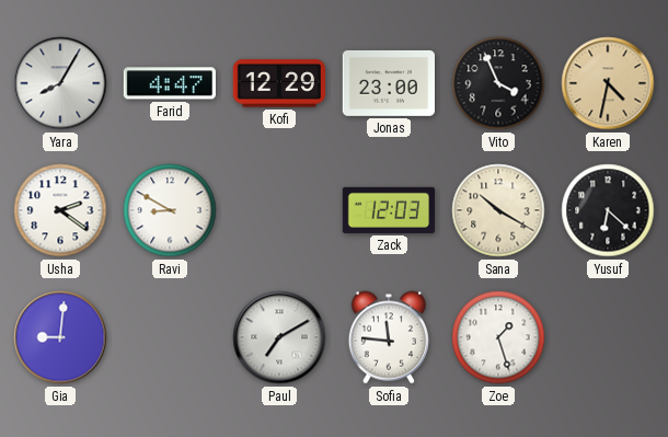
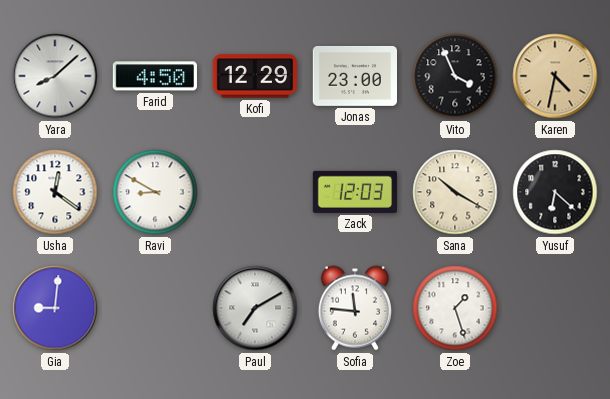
Yara: 8:05 -> 8:08 (55, 76)
Farid: 4:47 -> 4:50 (155, 76)
Usha: 2:21 -> 12:21 (55, 192)
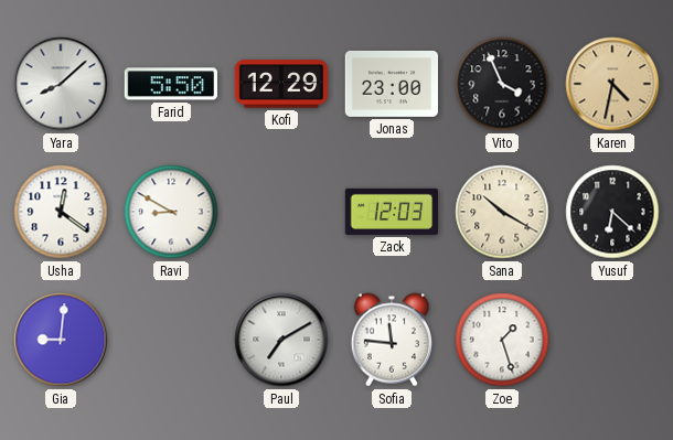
Farid: 4:50 -> 5:50 (171, 84)
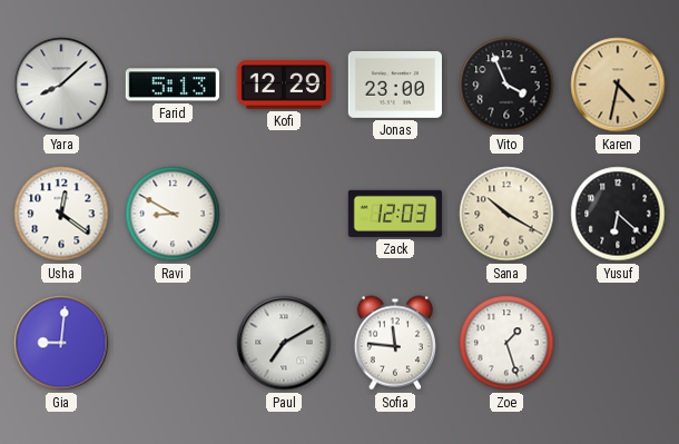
Farid: 5:50 -> 5:13 (173, 85)
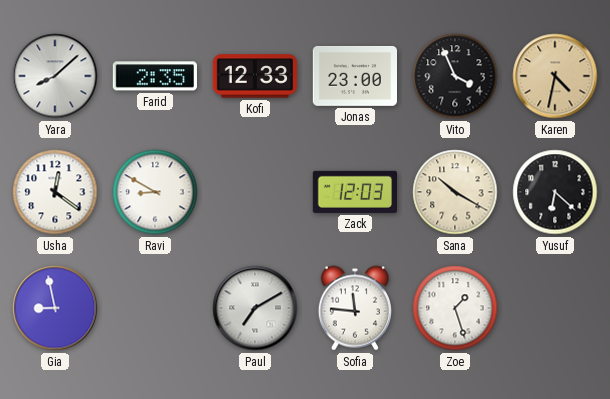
Farid: 5:13 -> 2:35 (155, 76)
Kofi: 12:29 -> 12:33 (255, 76)
Gia: 9:01 -> 8:58 (55, 308)
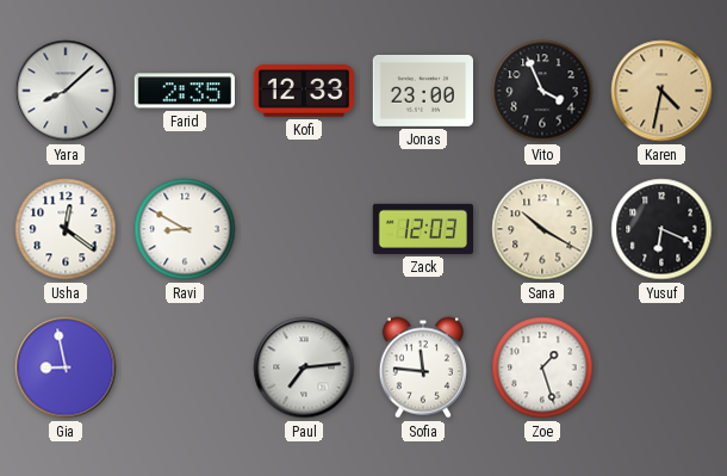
Yusuf: 6:22 -> 6:19 (661, 229)
Paul: 7:10 -> 7:14 (304, 367)
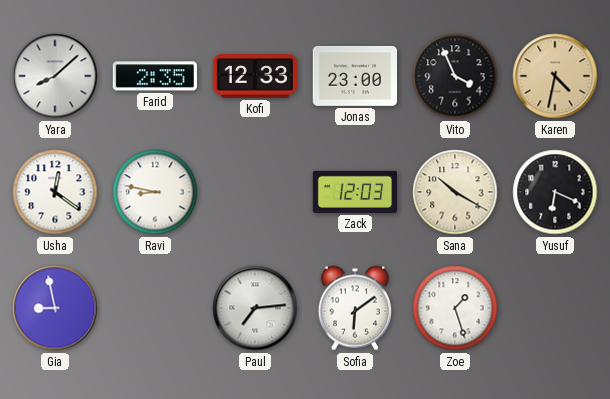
Ravi: 8:50 -> 8:47 (155, 192)
Sofia: 11:46 -> 6:09 (355, 308)
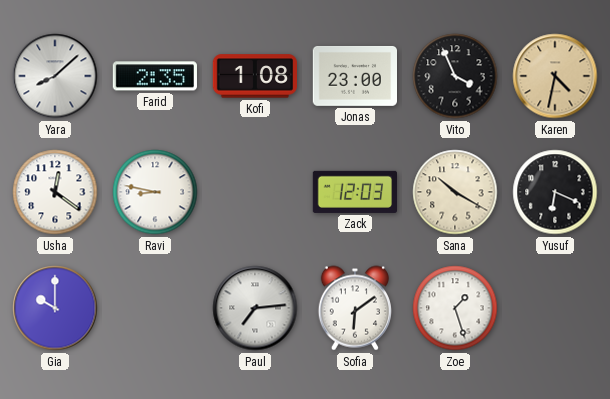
Kofi: 12:33 -> 1:08 (255, 76)
Gia: 8:58 -> 10:00 (55, 308)
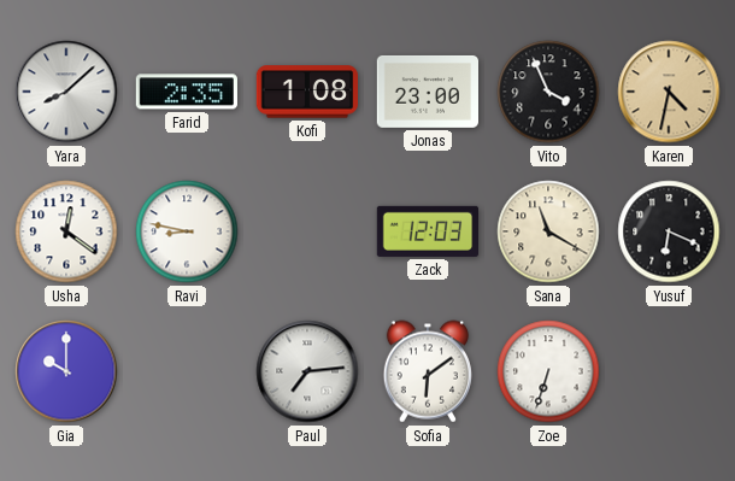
Sana: 10:20 -> 11:20 (548, 231)
Zoe: 1:27 -> 6:33 (548, 371)
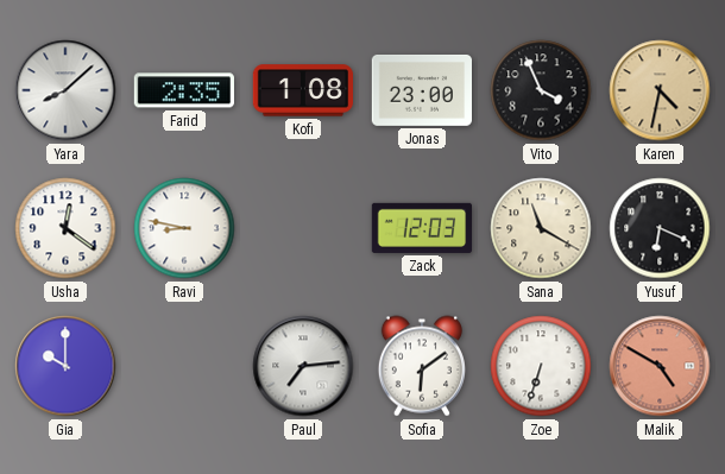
Malik: none -> 4:50 (660, 366)
